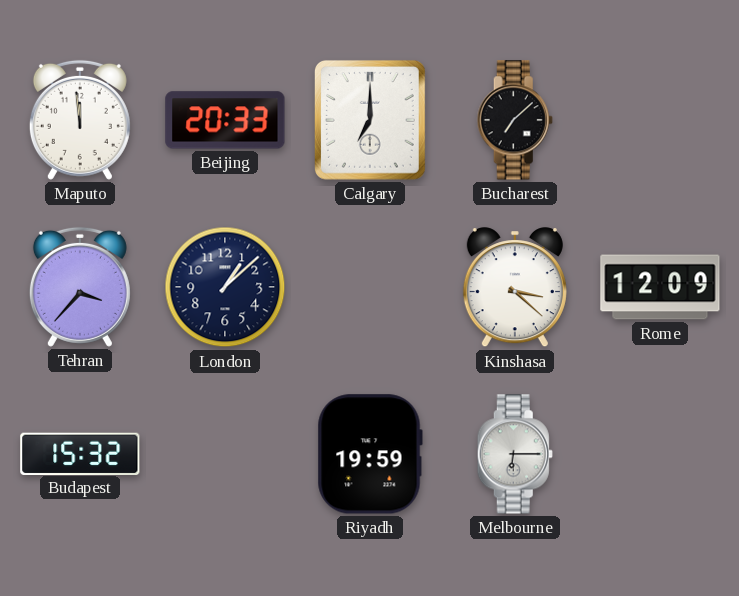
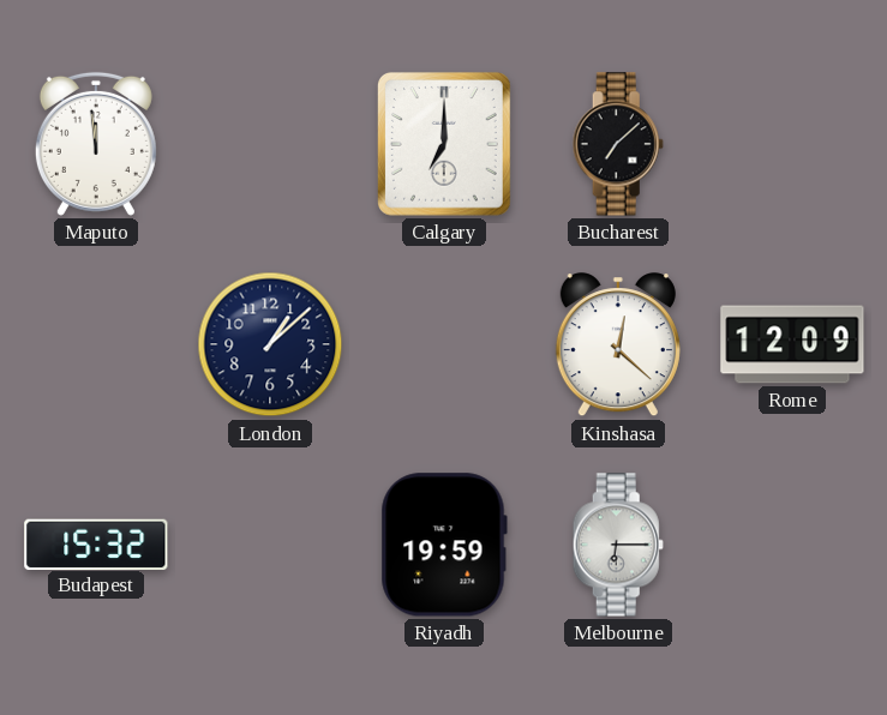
Beijing: 20:33 -> none (225, 120)
Tehran: 3:37 -> none (80, 287)
Kinshasa: 3:22 -> 12:22 (618, 346)
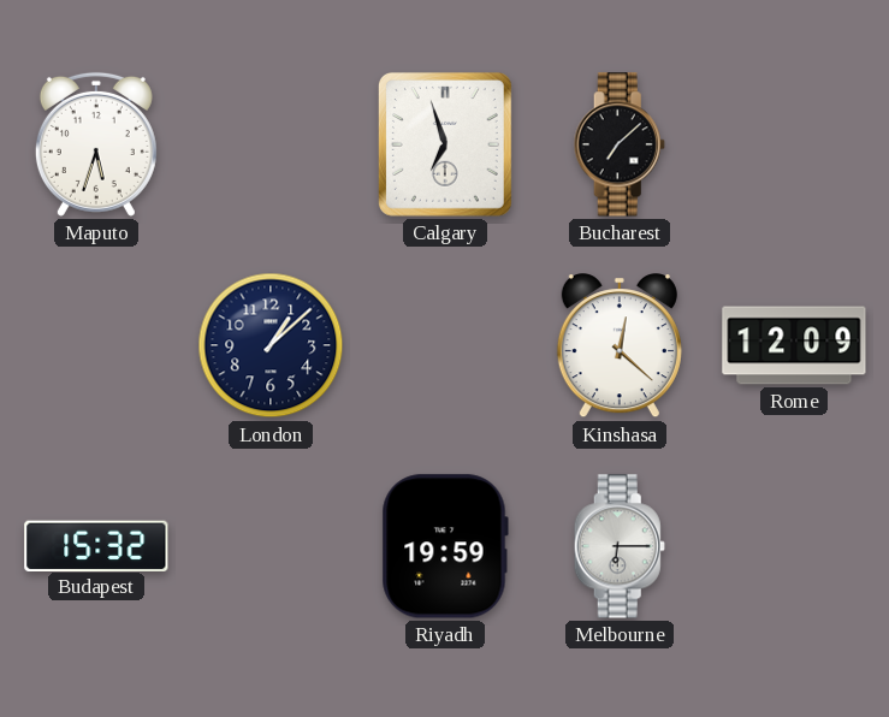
Maputo: 11:59 -> 5:33 (96, 144)
Calgary: 7:00 -> 6:57 (445, 144)
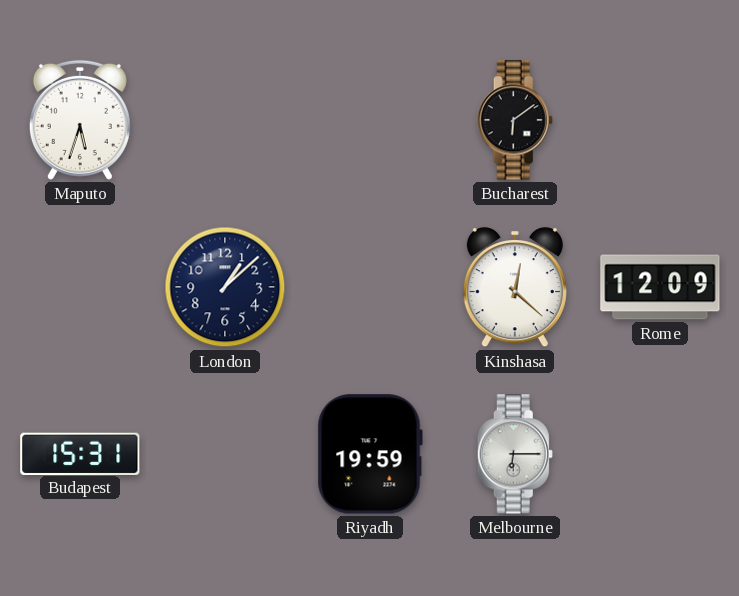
Calgary: 6:57 -> none (445, 144)
Bucharest: 7:08 -> 6:09 (515, 120)
Budapest: 15:32 -> 15:31 (80, 453)
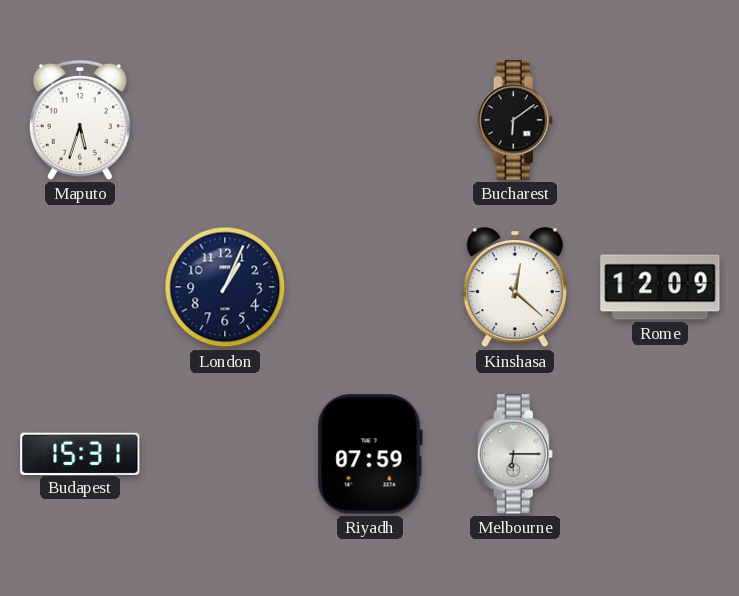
London: 1:08 -> 1:04 (225, 287)
Riyadh: 19:59 -> 07:59 (370, 454)
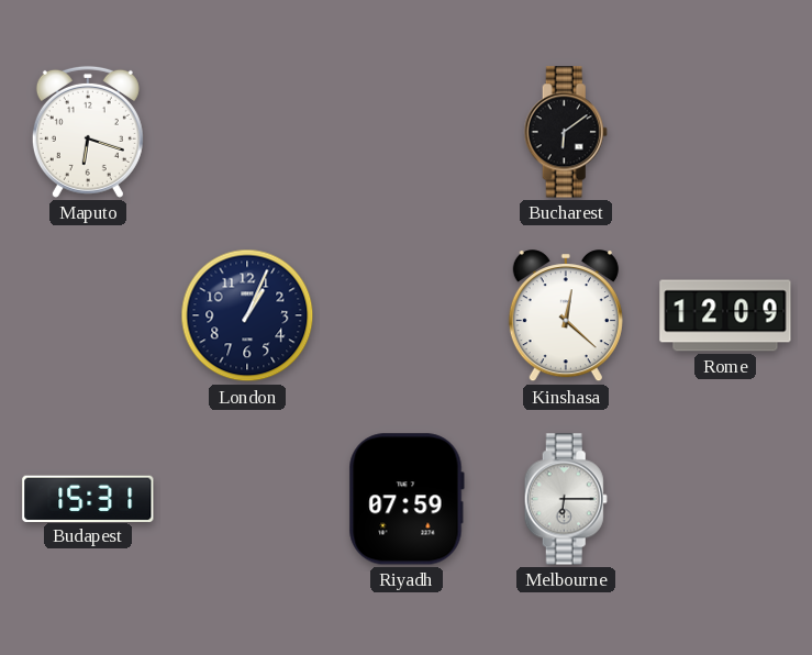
Maputo: 5:33 -> 6:18 (88, 132)
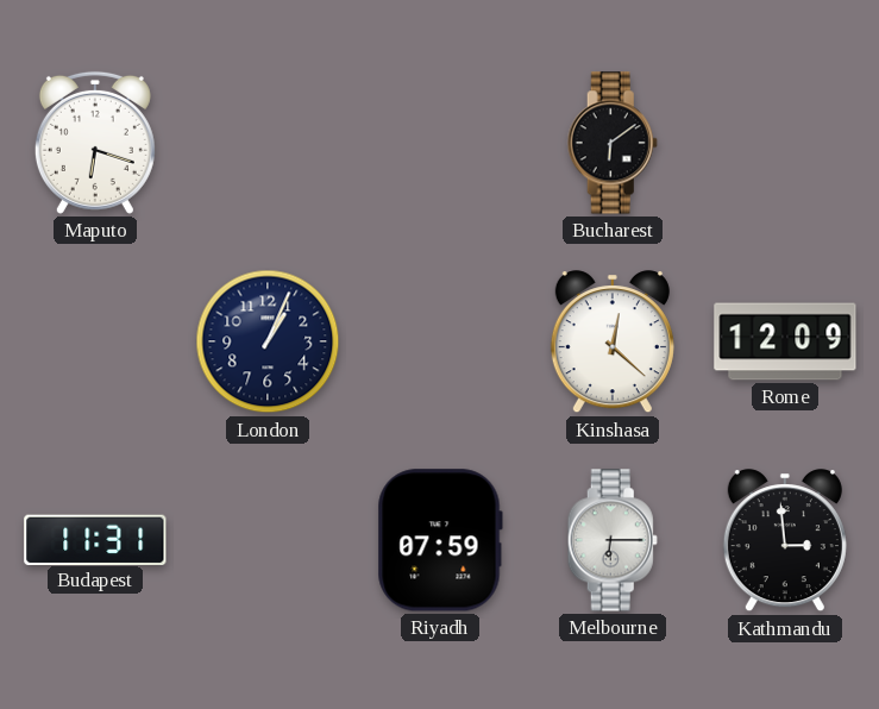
Budapest: 15:31 -> 11:31 (95, 539)
Kathmandu: none -> 2:59 (785, 541)
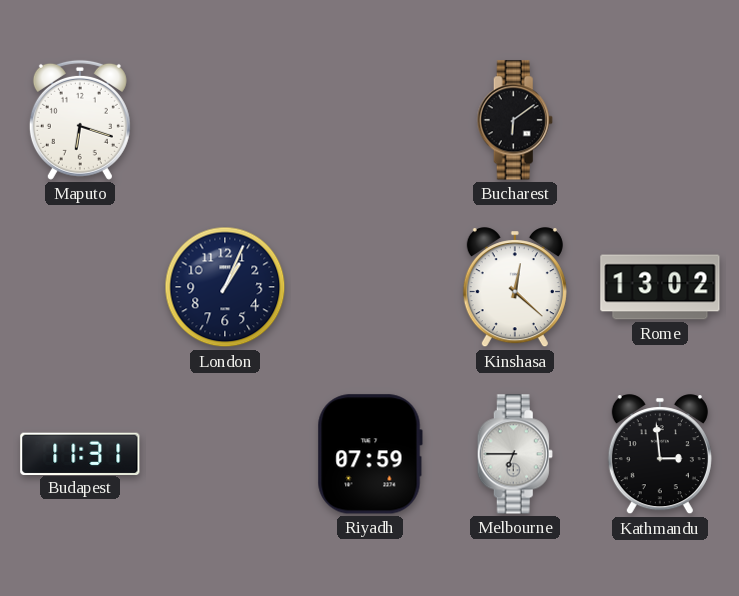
Rome: 12:09 -> 13:02 (660, 287)
Melbourne: 6:15 -> 6:45 (515, 454)
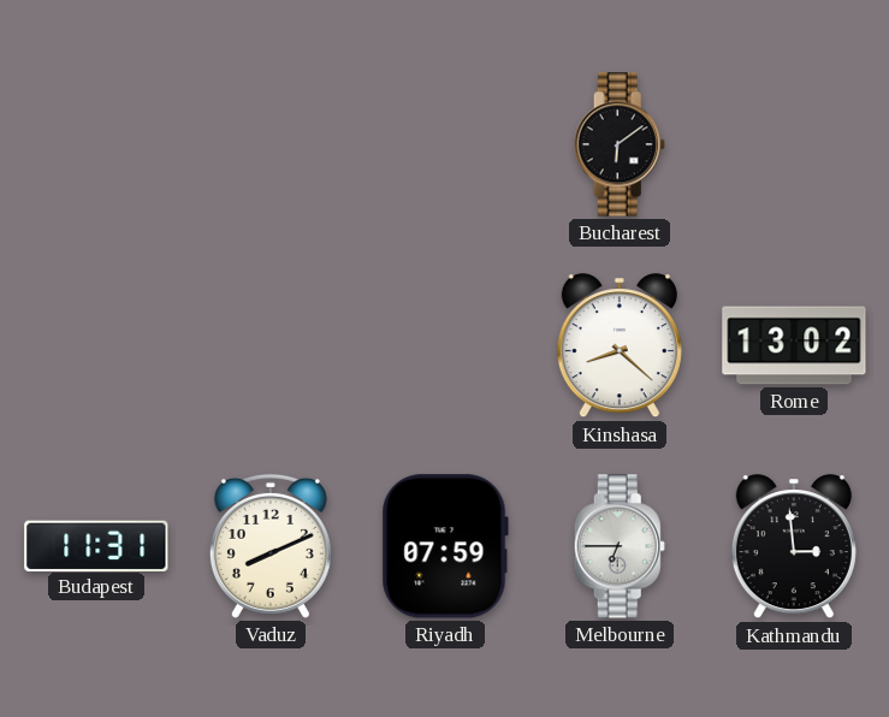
Maputo: 6:18 -> none (80, 120)
London: 1:04 -> none (225, 287)
Kinshasa: 12:22 -> 8:22 (620, 346)
Vaduz: none -> 8:11 (271, 546)
